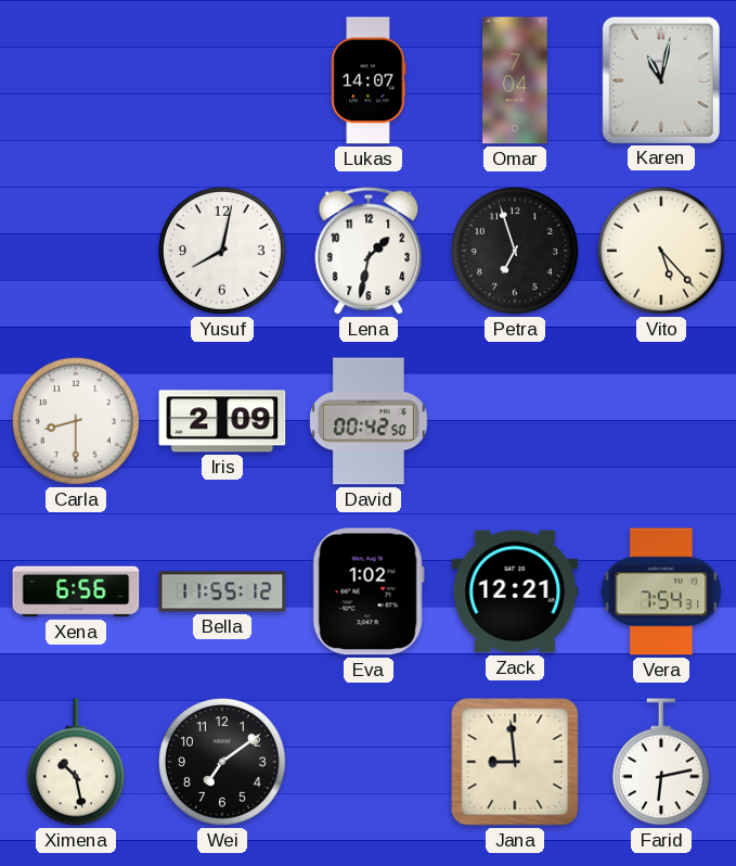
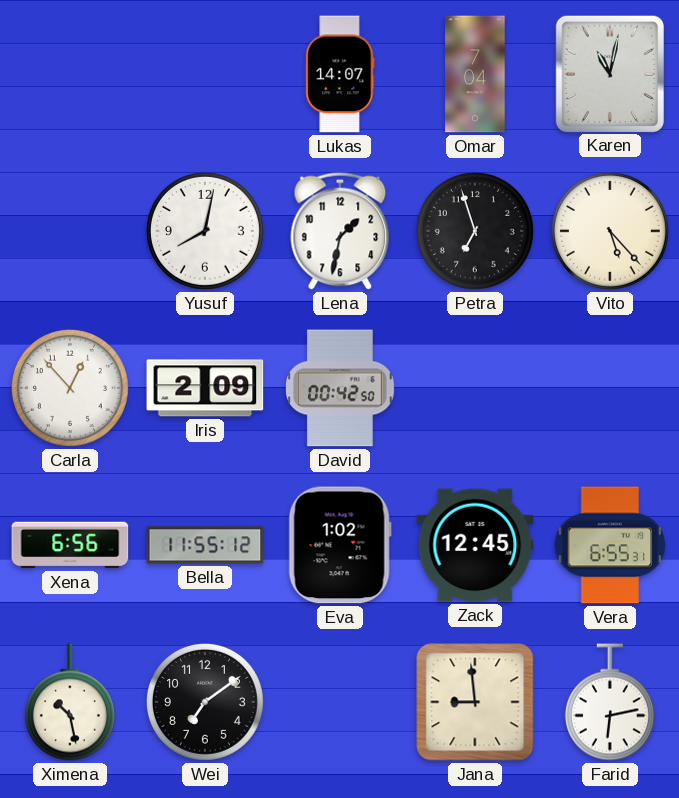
Carla: 8:30 -> 12:53 (70, 388)
Zack: 12:21 -> 12:45 (475, 545)
Vera: 7:54 -> 6:55 (610, 545)
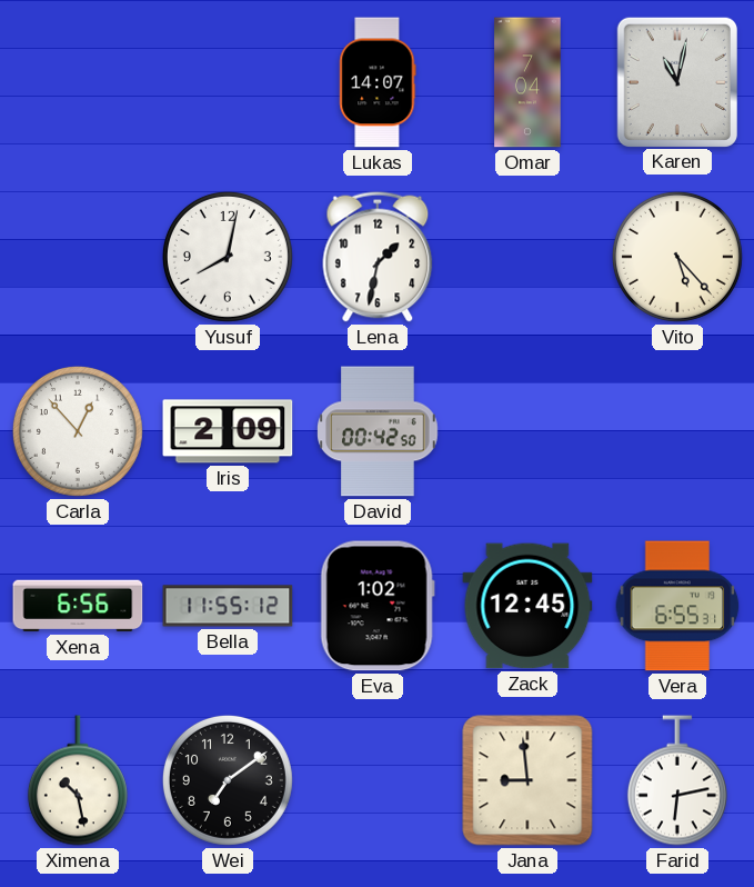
Petra: 6:57 -> none (475, 231)
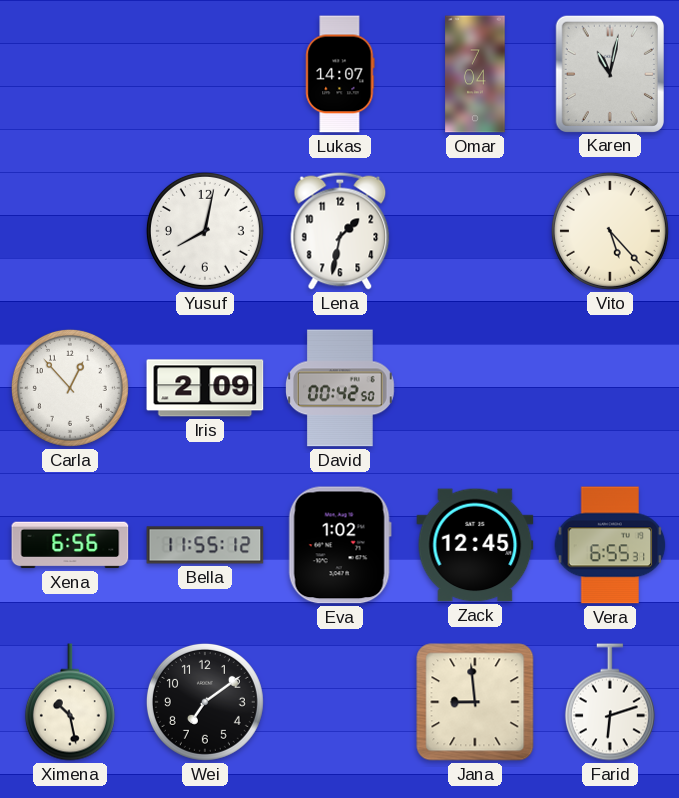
Farid: 6:13 -> 6:12 (610, 702)
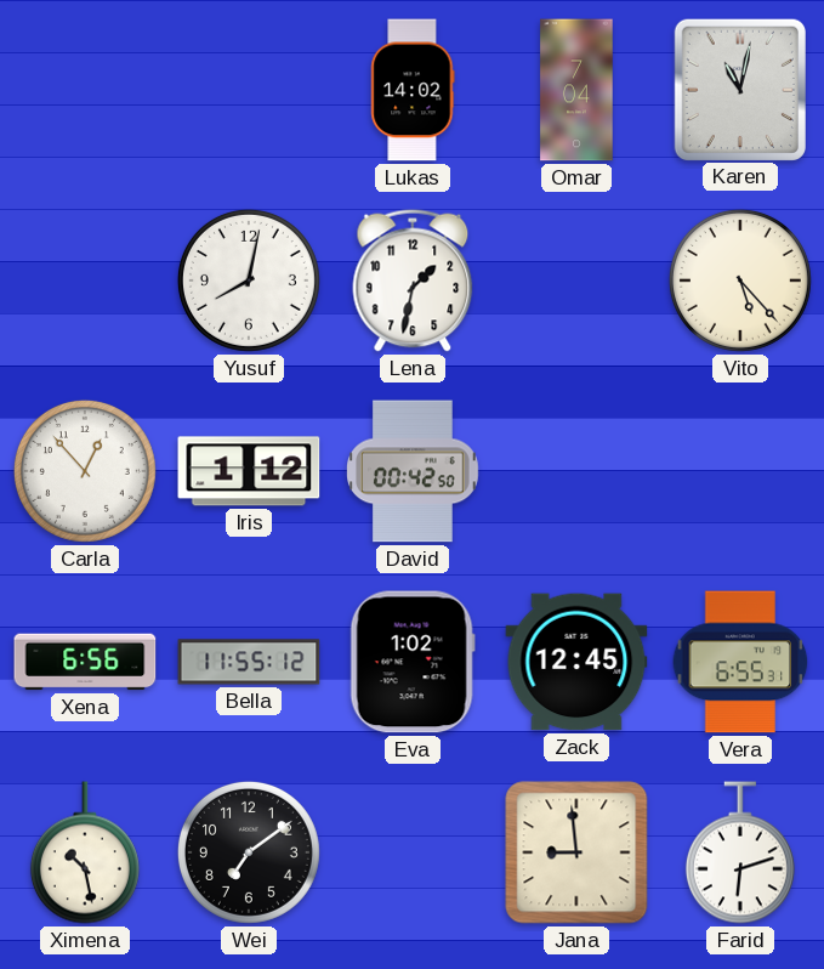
Lukas: 14:07 -> 14:02 (413, 90)
Iris: 2:09 -> 1:12 (249, 471)
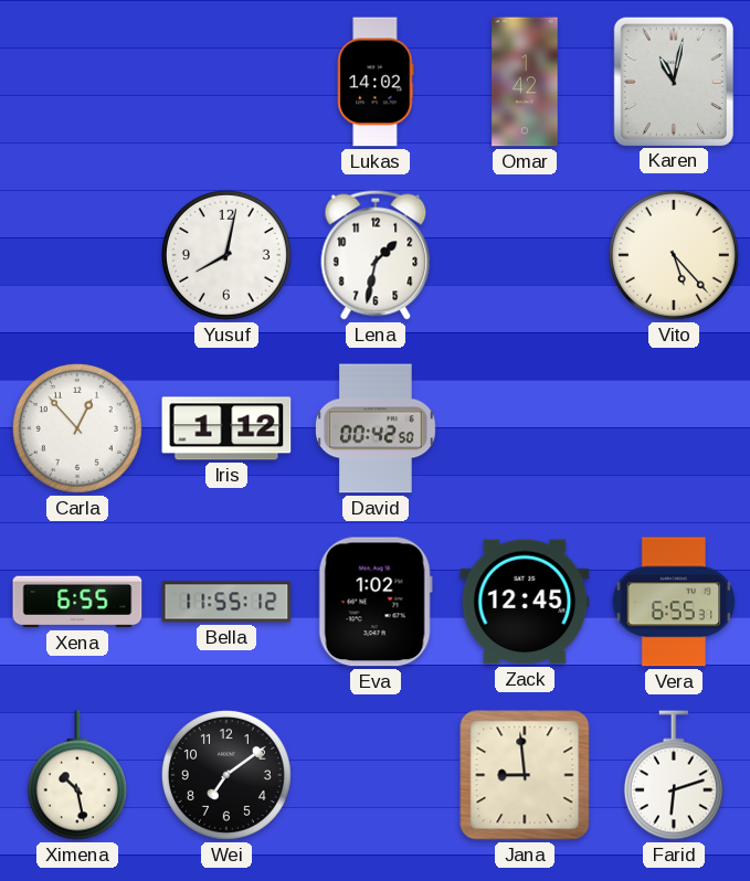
Omar: 7:04 -> 1:42 (525, 82)
Xena: 6:56 -> 6:55 (77, 602)
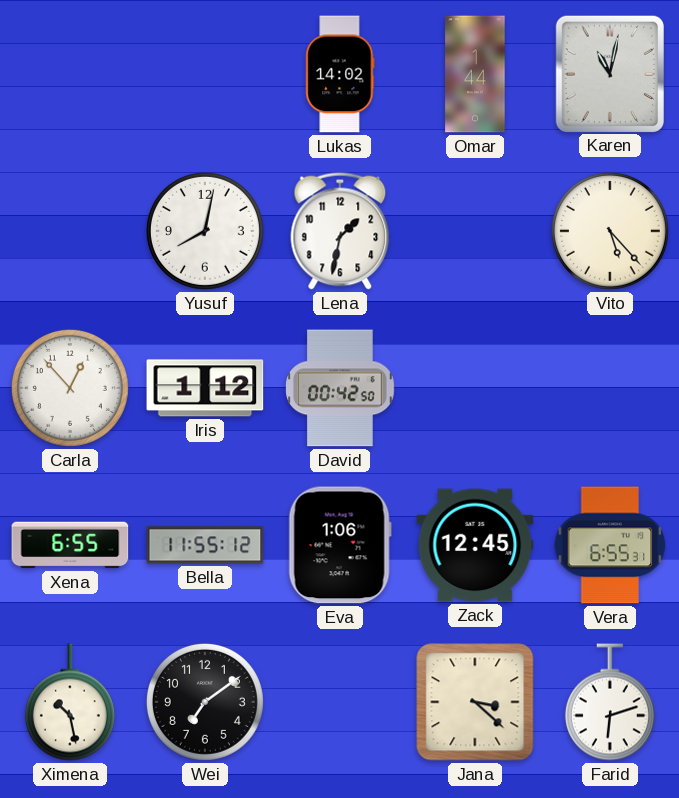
Omar: 1:42 -> 1:44 (475, 74)
Eva: 1:02 -> 1:06 (340, 545)
Jana: 8:59 -> 3:22 (475, 702)
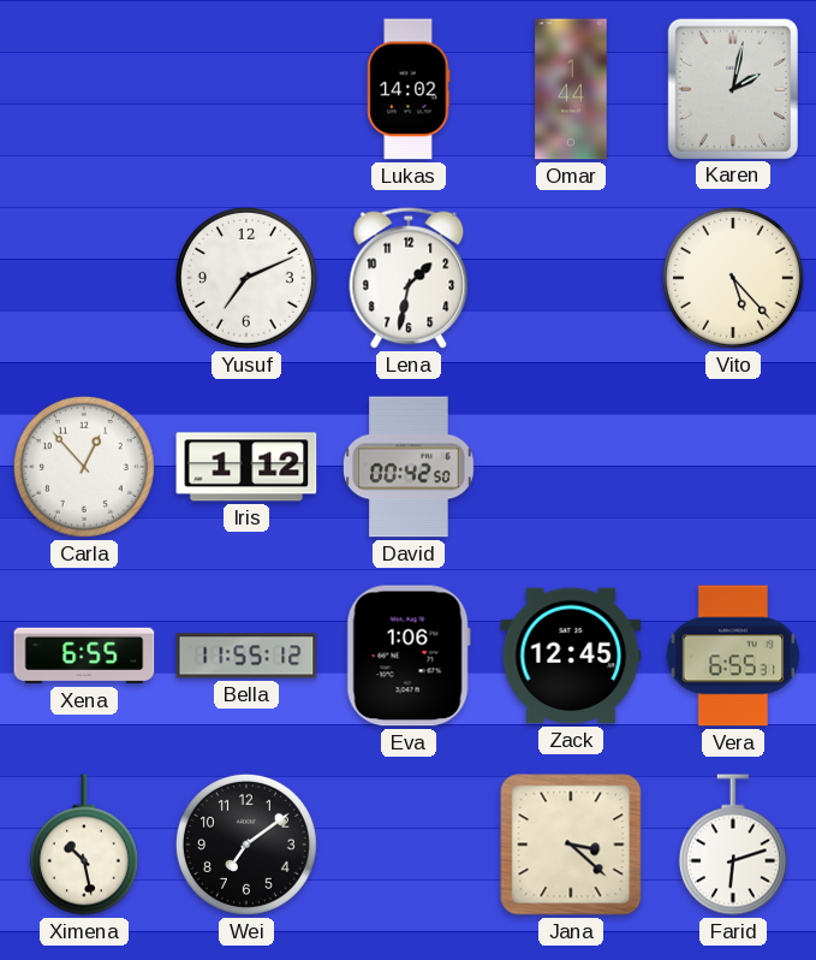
Karen: 11:02 -> 2:02 (732, 88)
Yusuf: 8:02 -> 7:11 (246, 278)
